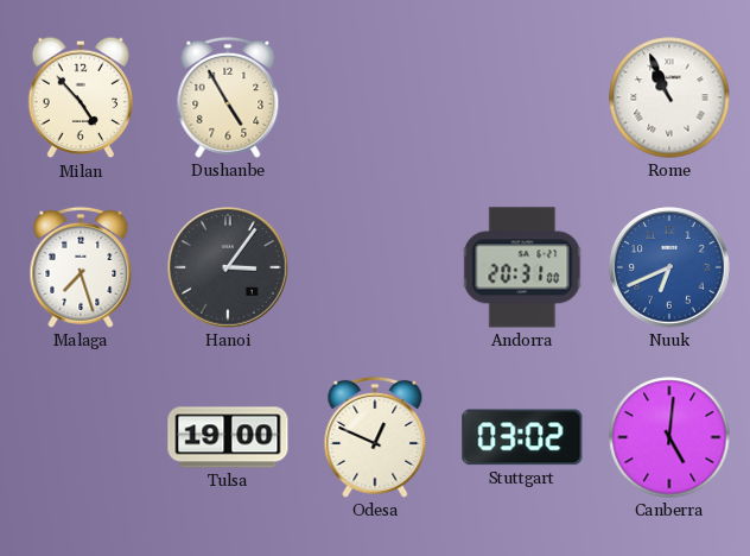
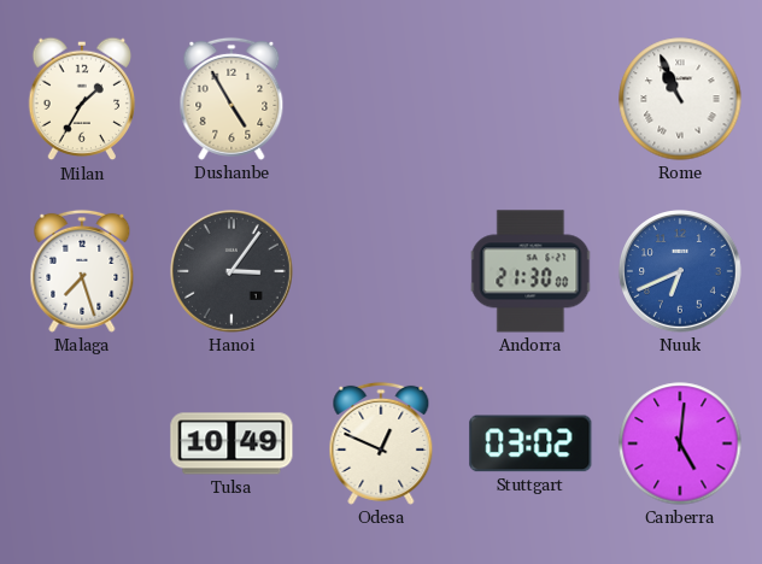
Milan: 4:53 -> 1:35 (82, 99)
Andorra: 20:31 -> 21:30 (531, 271)
Tulsa: 19:00 -> 10:49 (231, 443)
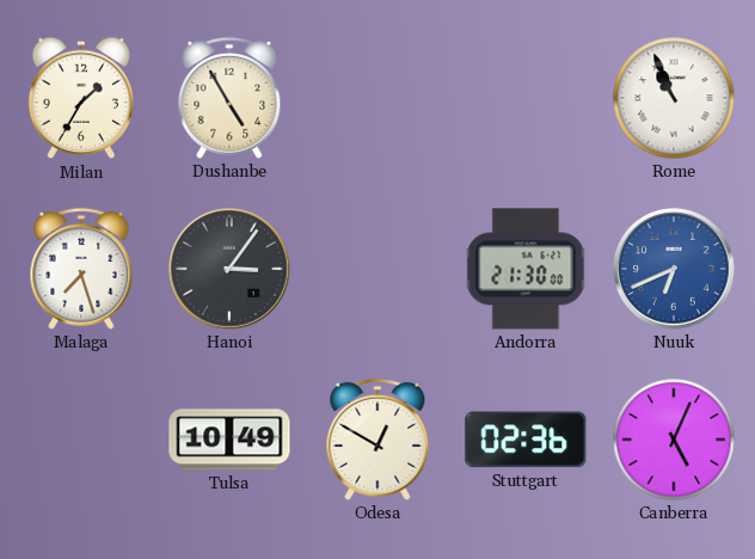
Odesa: 12:49 -> 12:50 (377, 440)
Stuttgart: 03:02 -> 02:36 (526, 440)
Canberra: 5:01 -> 5:04 (674, 440)
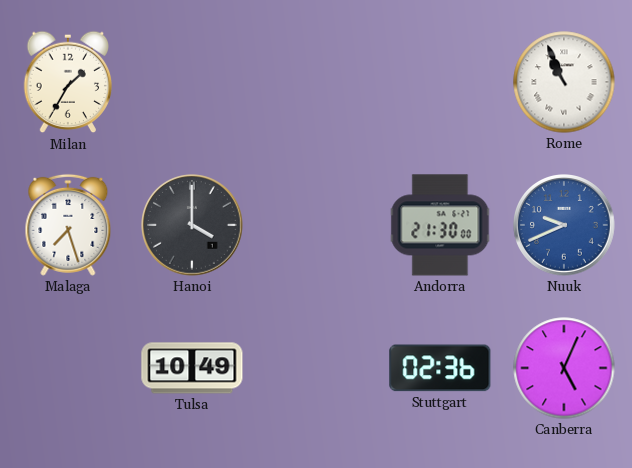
Dushanbe: 4:55 -> none (229, 98)
Hanoi: 3:06 -> 4:00 (193, 226)
Nuuk: 6:41 -> 9:41 (565, 226)
Odesa: 12:50 -> none (377, 440)
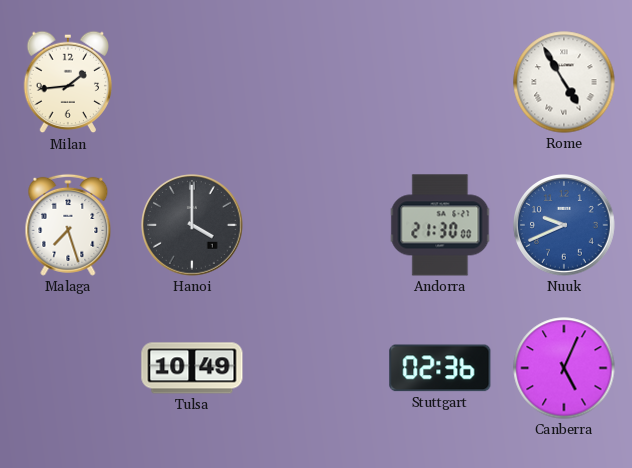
Milan: 1:35 -> 1:44 (68, 82)
Rome: 10:56 -> 4:55 (564, 82)
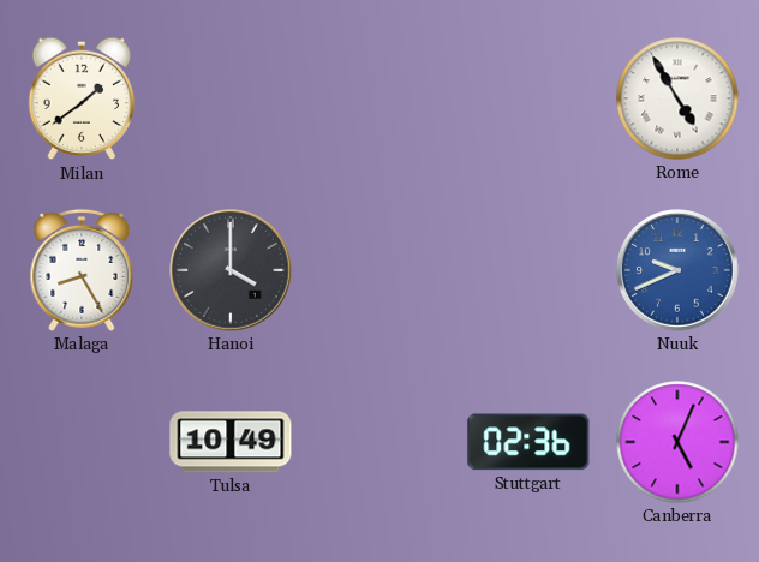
Milan: 1:44 -> 1:39 (82, 98)
Malaga: 7:27 -> 8:25 (82, 270)
Andorra: 21:30 -> none (440, 225)
